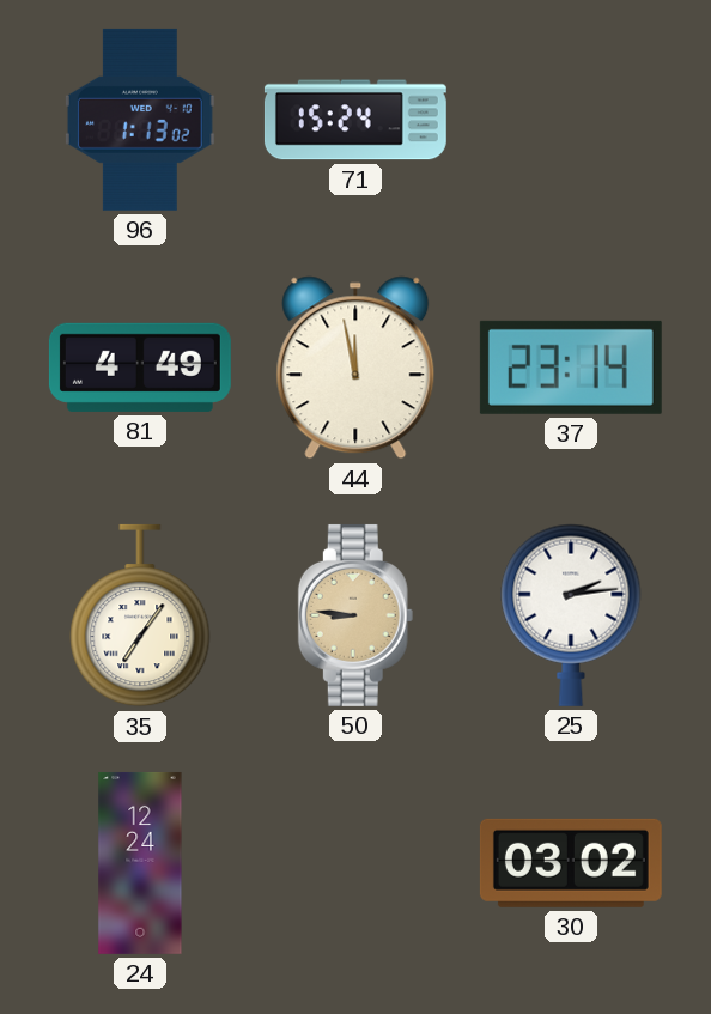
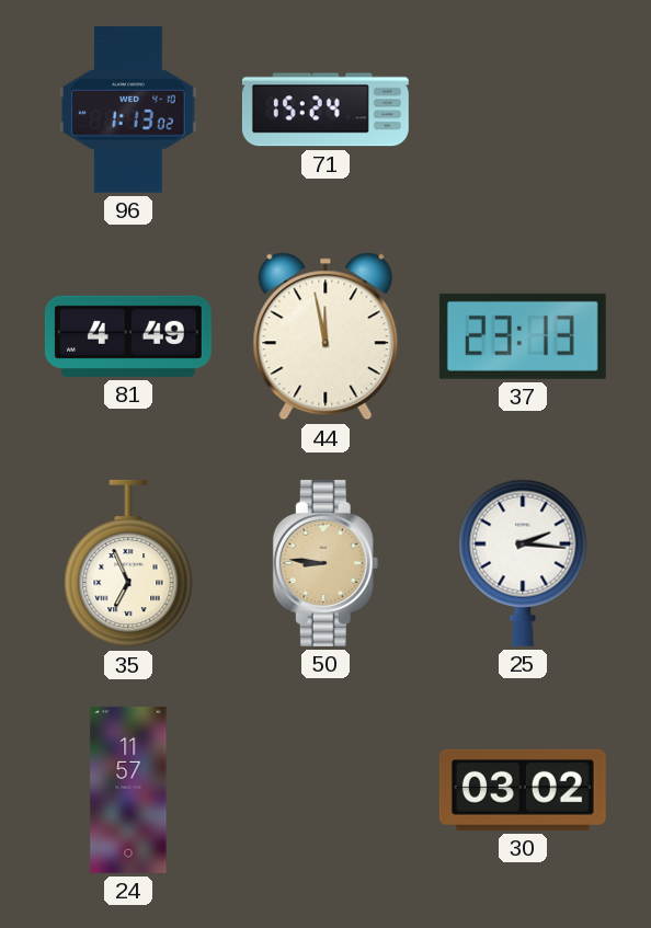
37: 23:14 -> 23:13 (523, 336)
35: 7:06 -> 6:56 (128, 563)
25: 2:14 -> 2:16 (523, 563)
24: 12:24 -> 11:57 (128, 790)
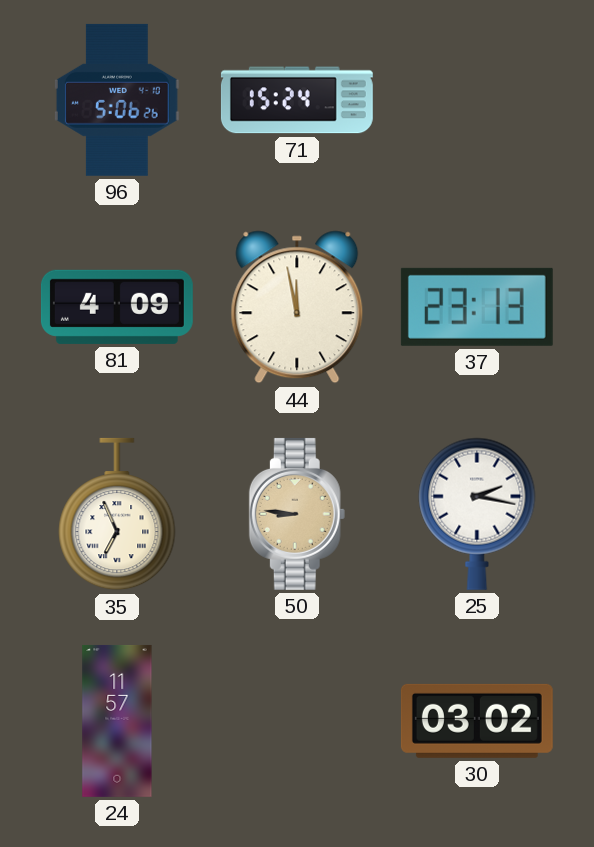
96: 1:13 -> 5:06 (117, 100)
81: 4:49 -> 4:09 (117, 307)
25: 2:16 -> 2:17 (477, 514)
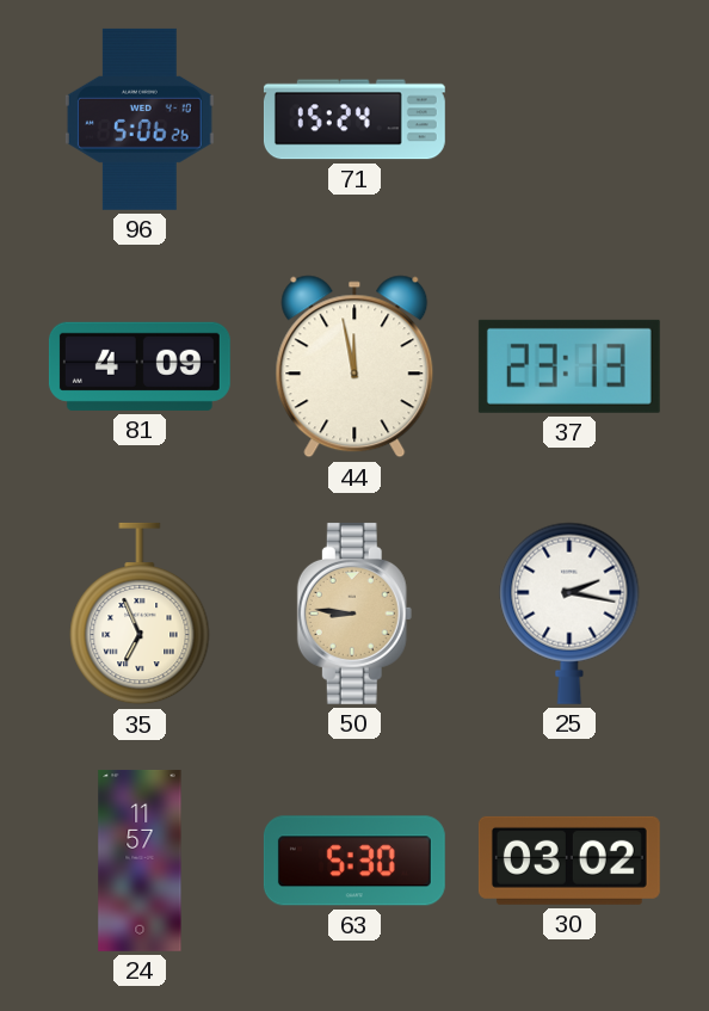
63: none -> 5:30 (354, 861)
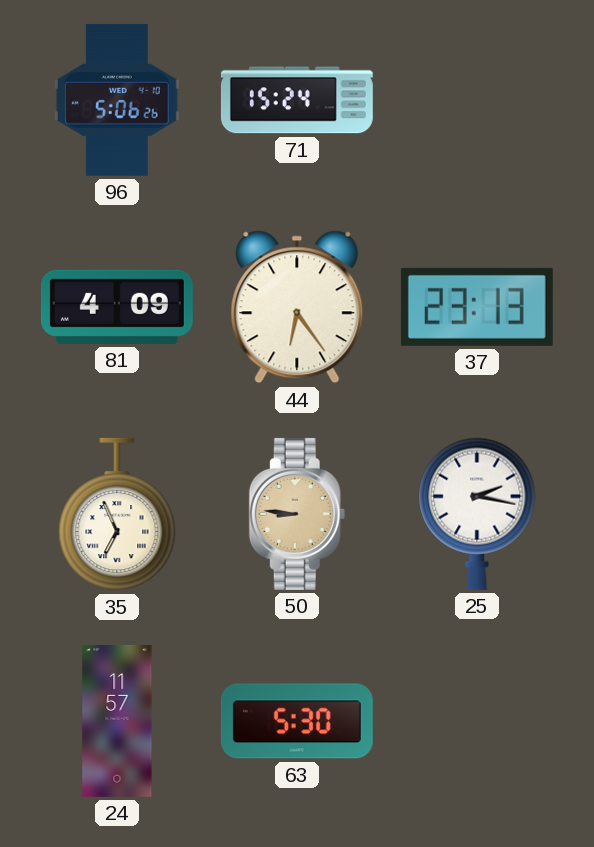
44: 11:58 -> 6:24 (297, 307)
30: 03:02 -> none (569, 861)
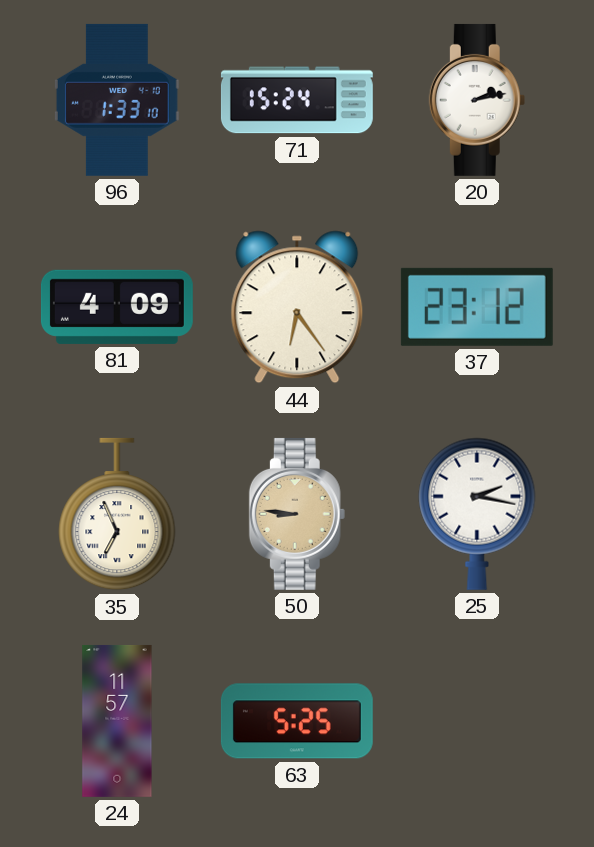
96: 5:06 -> 1:33 (117, 100)
20: none -> 2:13 (477, 100)
37: 23:13 -> 23:12 (477, 307)
63: 5:30 -> 5:25 (297, 721)
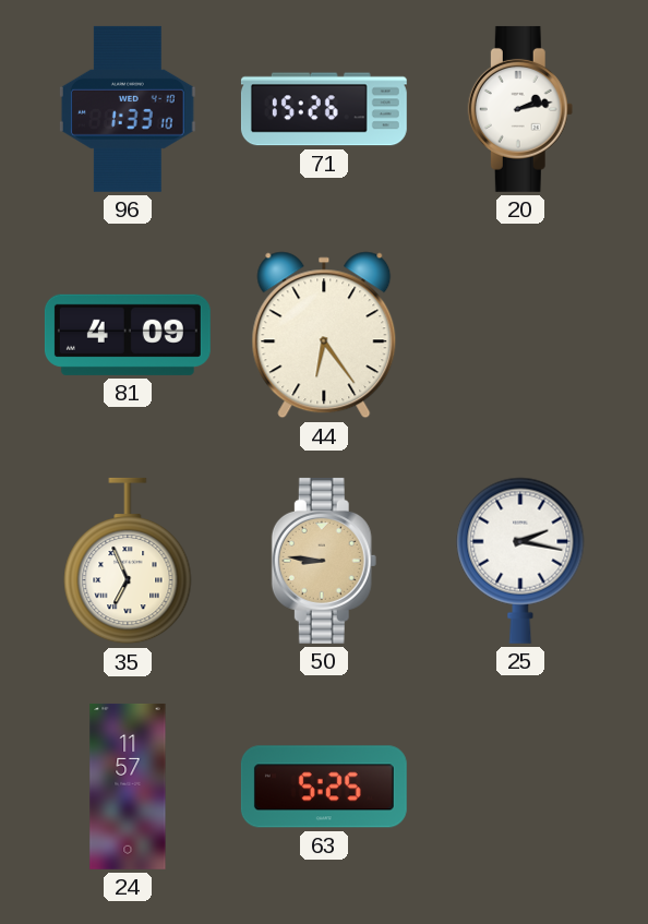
71: 15:24 -> 15:26 (324, 109)
37: 23:12 -> none (477, 307)
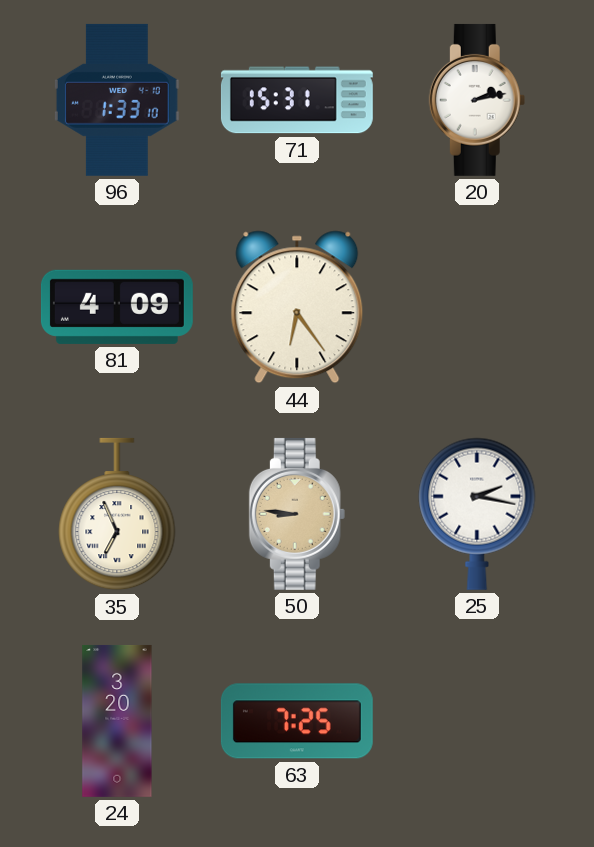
71: 15:26 -> 15:31 (297, 100)
24: 11:57 -> 3:20 (117, 721)
63: 5:25 -> 7:25 (297, 721)
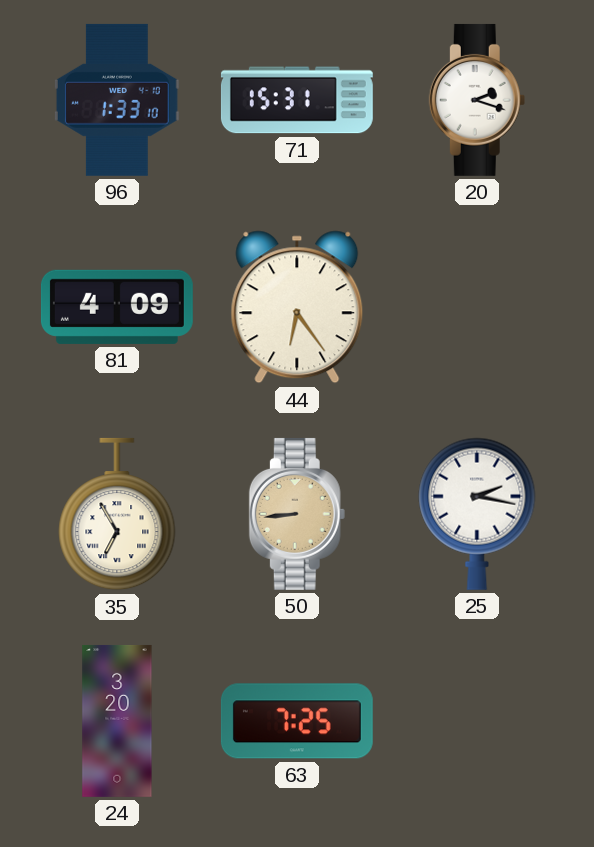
20: 2:13 -> 2:18 (477, 100)
35: 6:56 -> 6:55 (117, 514)
50: 8:46 -> 8:44 (297, 514)
